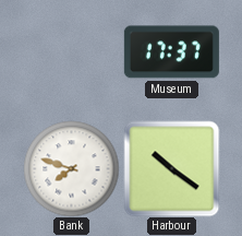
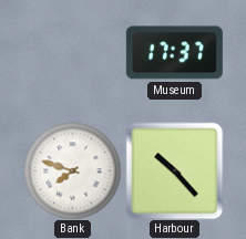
Harbour: 10:21 -> 10:23 (174, 170)
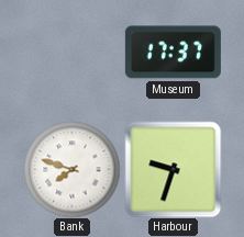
Harbour: 10:23 -> 9:33 (173, 169)
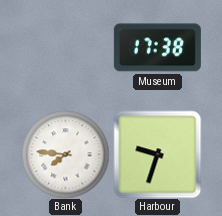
Museum: 17:37 -> 17:38 (157, 48)
Bank: 7:48 -> 7:46 (65, 154)
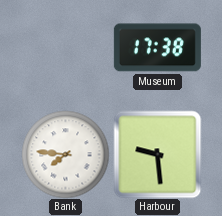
Harbour: 9:33 -> 9:29 (157, 154)
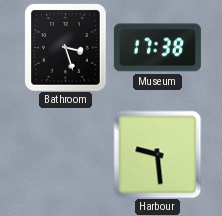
Bathroom: none -> 3:27 (66, 47)
Bank: 7:46 -> none (65, 154)
